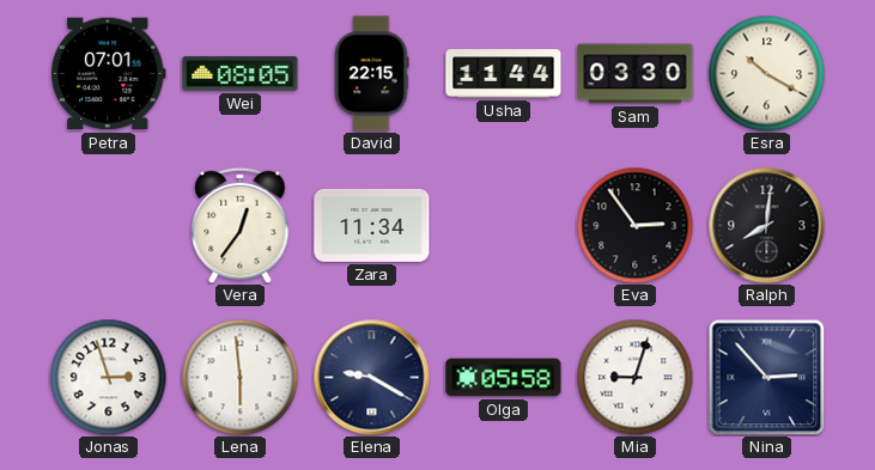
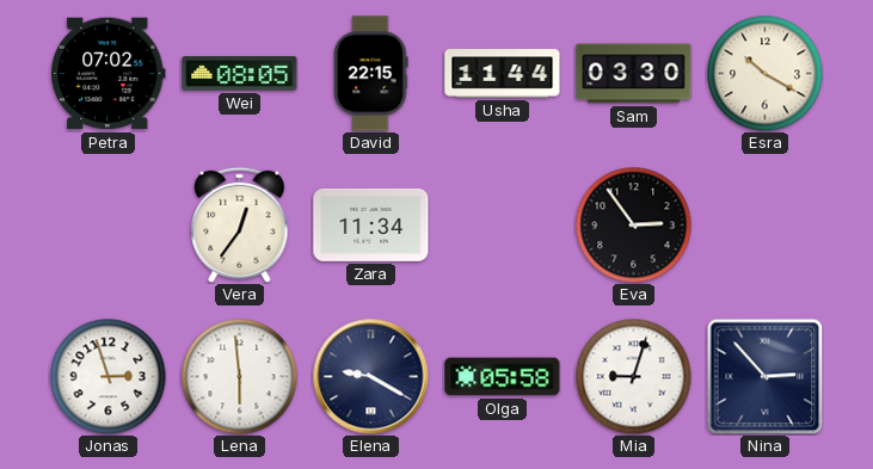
Petra: 07:01 -> 07:02 (109, 74)
Ralph: 8:01 -> none (767, 226)
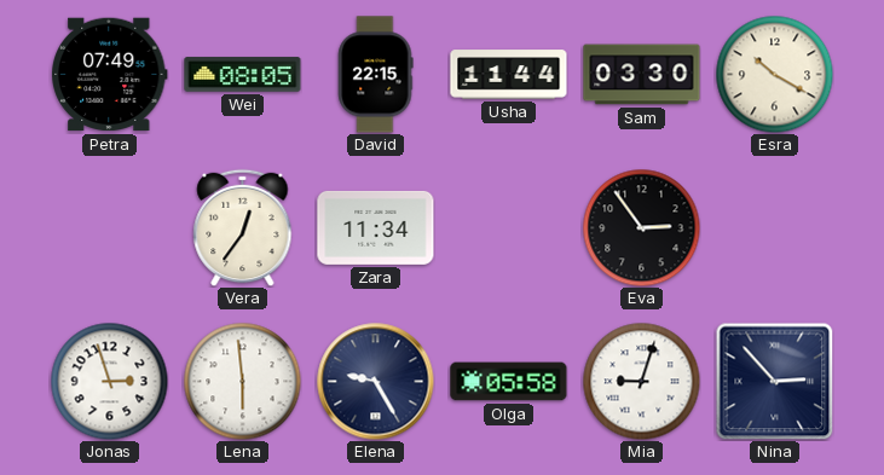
Petra: 07:02 -> 07:49 (110, 75)
Elena: 9:20 -> 9:25 (376, 382)
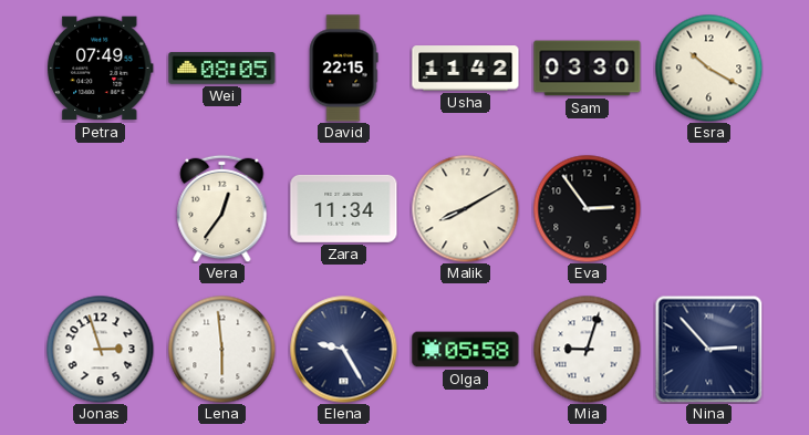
Usha: 11:44 -> 11:42 (466, 69)
Malik: none -> 8:10 (465, 208)
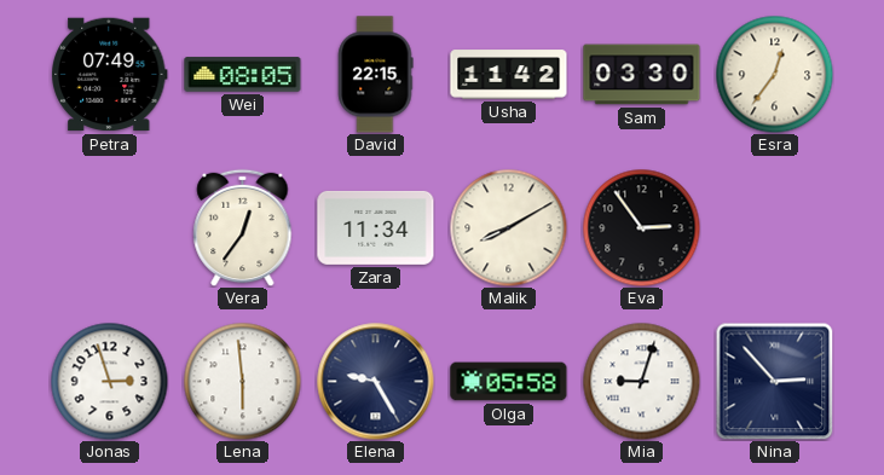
Esra: 10:20 -> 12:36 (774, 74)
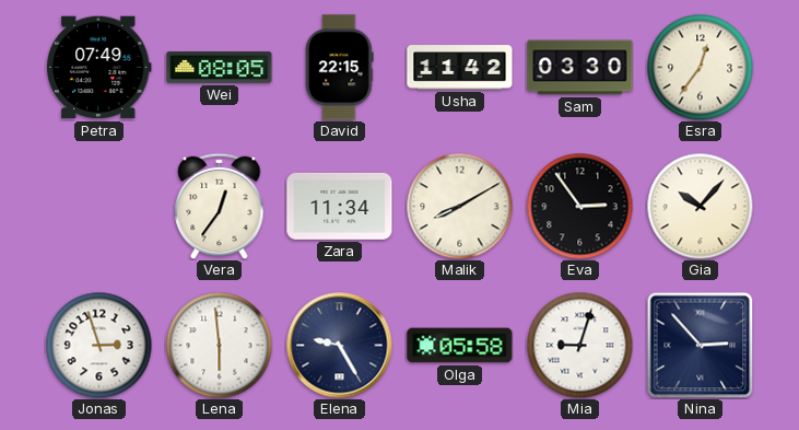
Gia: none -> 10:07 (700, 206)
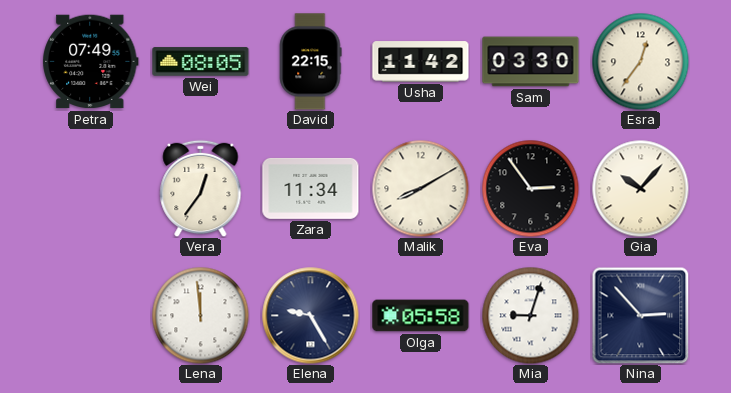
Jonas: 2:57 -> none (98, 345)
Lena: 5:59 -> 11:59 (200, 315)
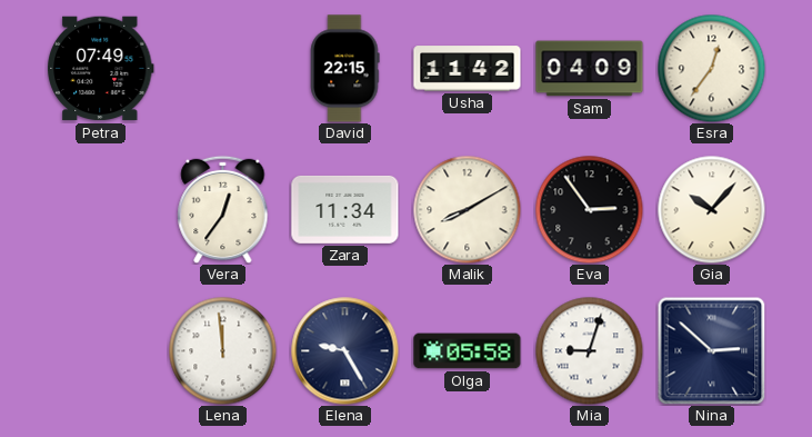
Wei: 08:05 -> none (201, 62)
Sam: 03:30 -> 04:09 (590, 69)
Nina: 2:53 -> 2:52 (711, 350)
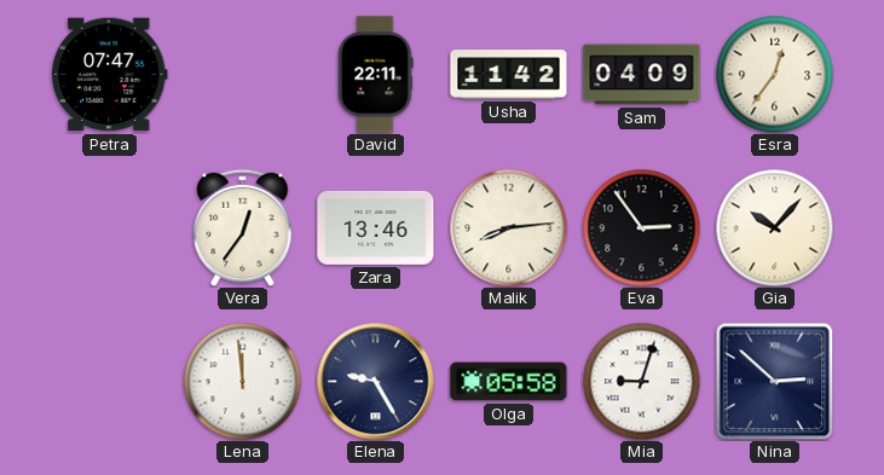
Petra: 07:49 -> 07:47 (110, 75)
David: 22:15 -> 22:11 (376, 75)
Zara: 11:34 -> 13:46 (376, 227)
Malik: 8:10 -> 8:14 (508, 227)
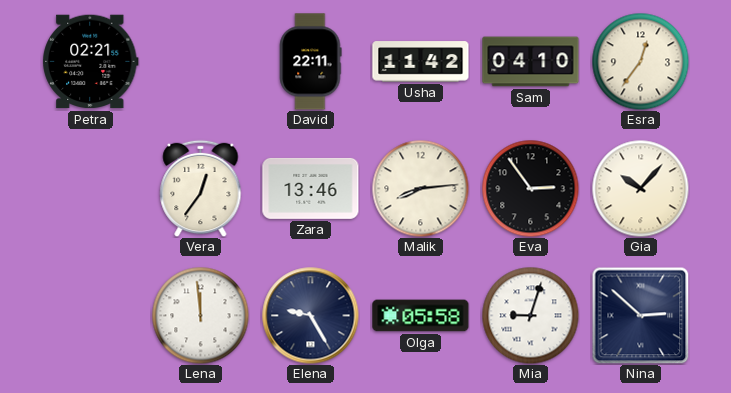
Petra: 07:47 -> 02:21 (91, 62)
Sam: 04:09 -> 04:10 (531, 62)
